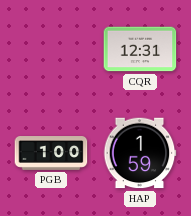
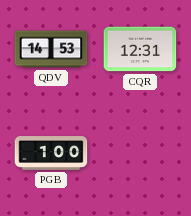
QDV: none -> 14:53 (51, 49)
HAP: 1:59 -> none (140, 153)
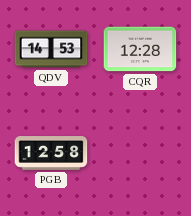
CQR: 12:31 -> 12:28 (140, 49)
PGB: 1:00 -> 12:58 (51, 154)
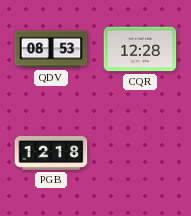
QDV: 14:53 -> 08:53 (51, 49)
PGB: 12:58 -> 12:18 (51, 154)
